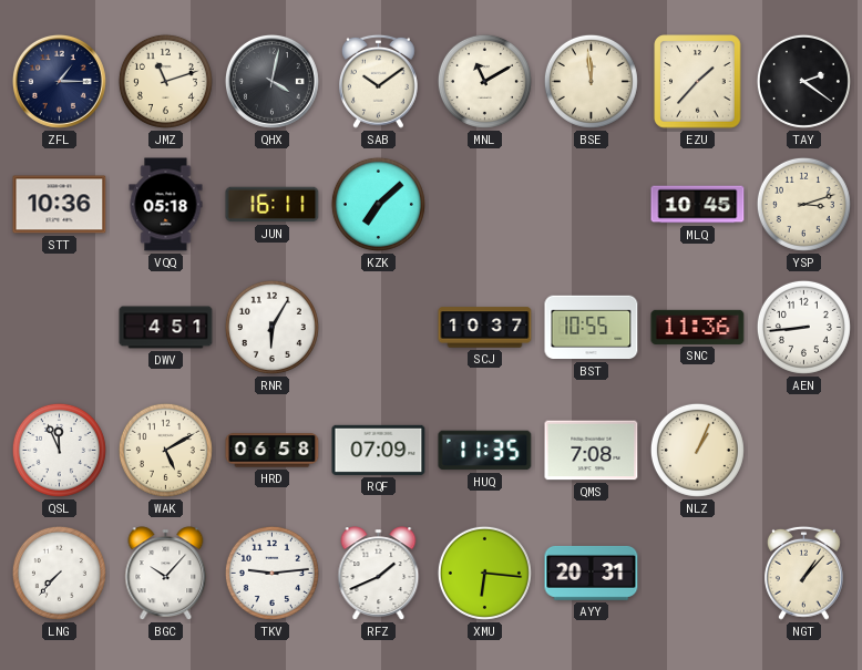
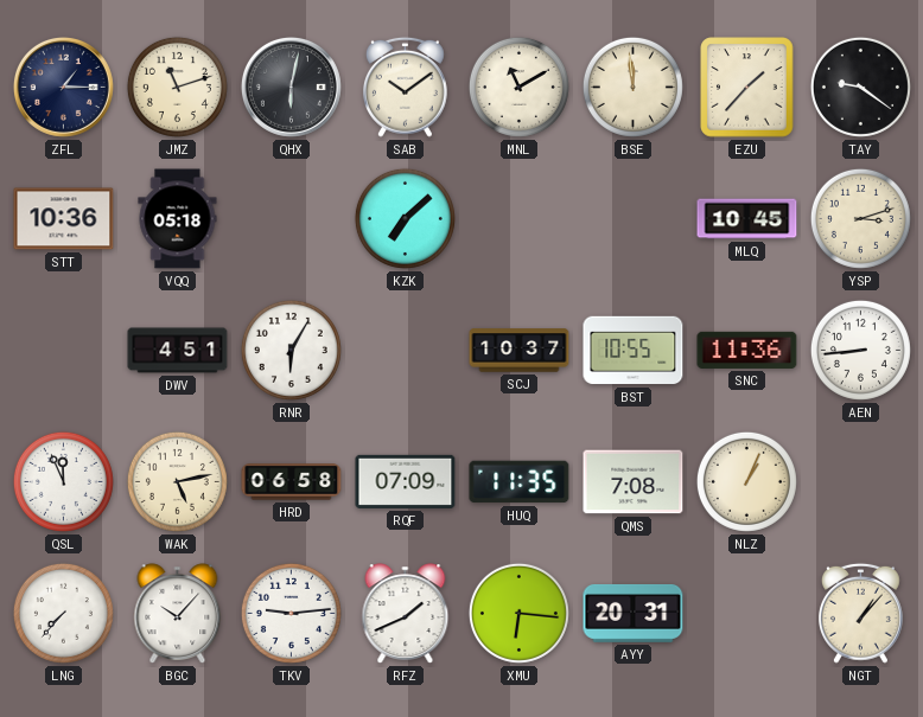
QHX: 4:02 -> 6:02 (291, 87)
TAY: 2:21 -> 9:21 (860, 87)
JUN: 16:11 -> none (273, 205)
WAK: 5:10 -> 5:13 (177, 481)
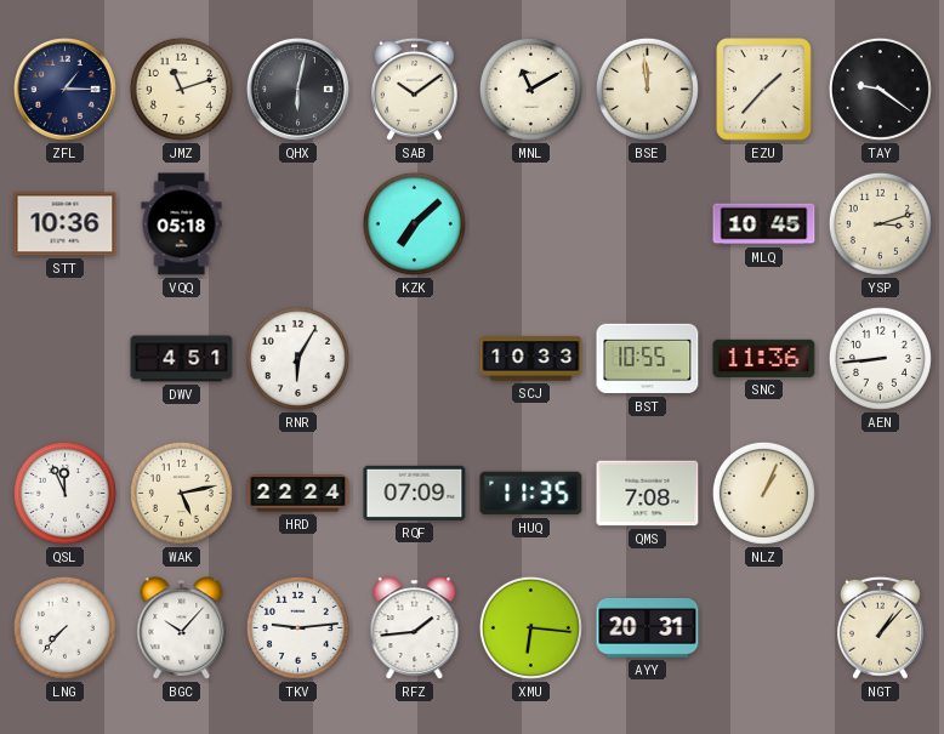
SCJ: 10:37 -> 10:33 (531, 359)
HRD: 06:58 -> 22:24 (298, 494)
RFZ: 1:41 -> 1:44 (415, 628)
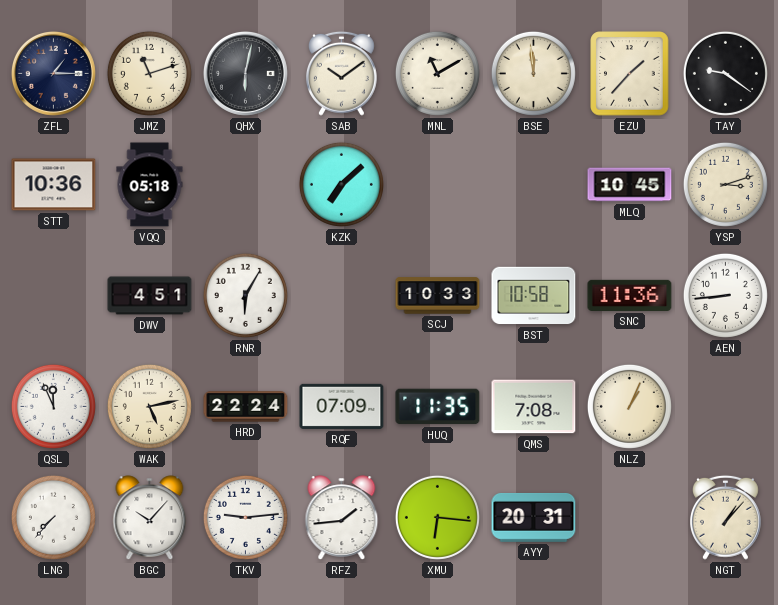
BST: 10:55 -> 10:58 (534, 296)
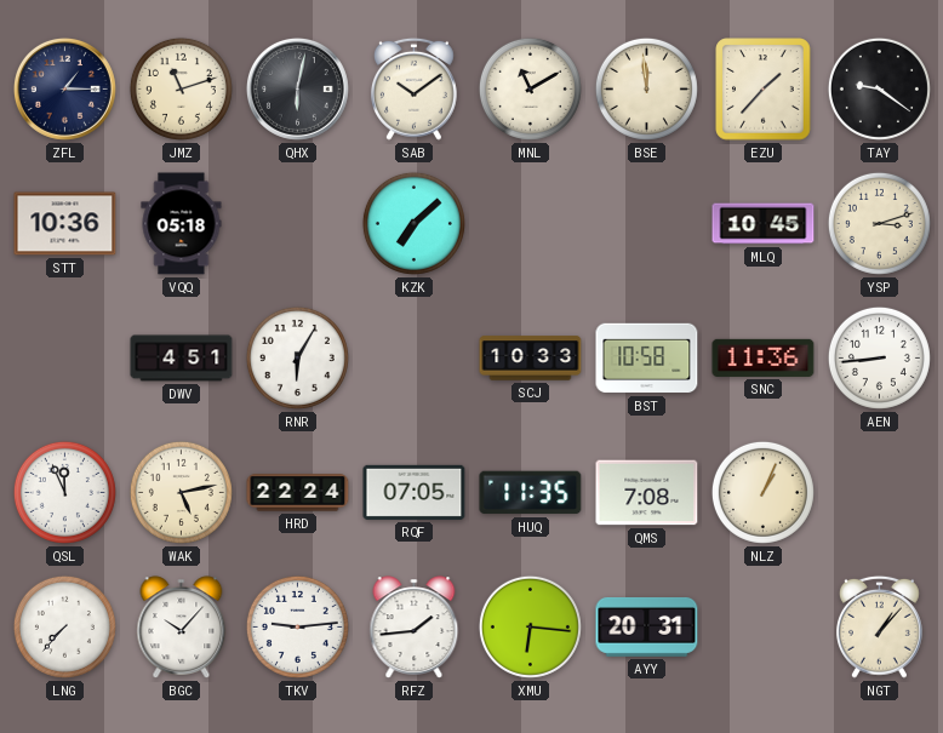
RQF: 07:09 -> 07:05 (415, 492)
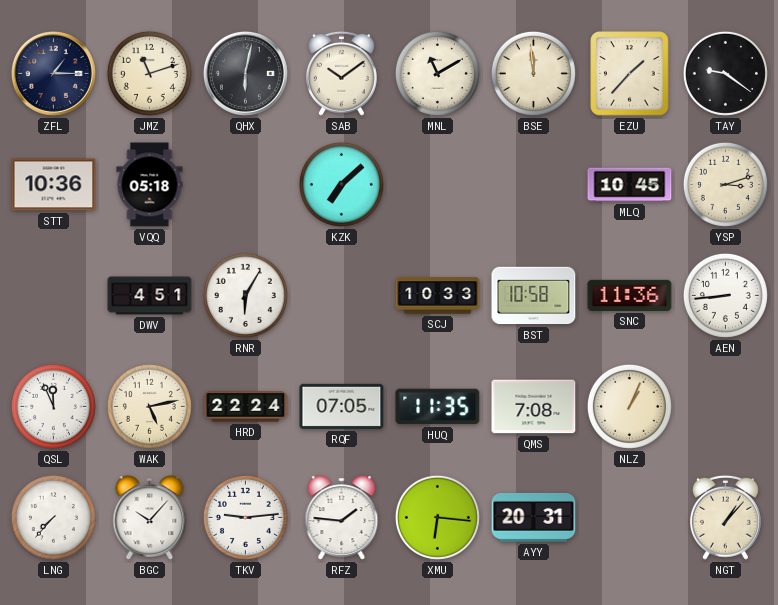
RFZ: 1:44 -> 1:46 (342, 518)
